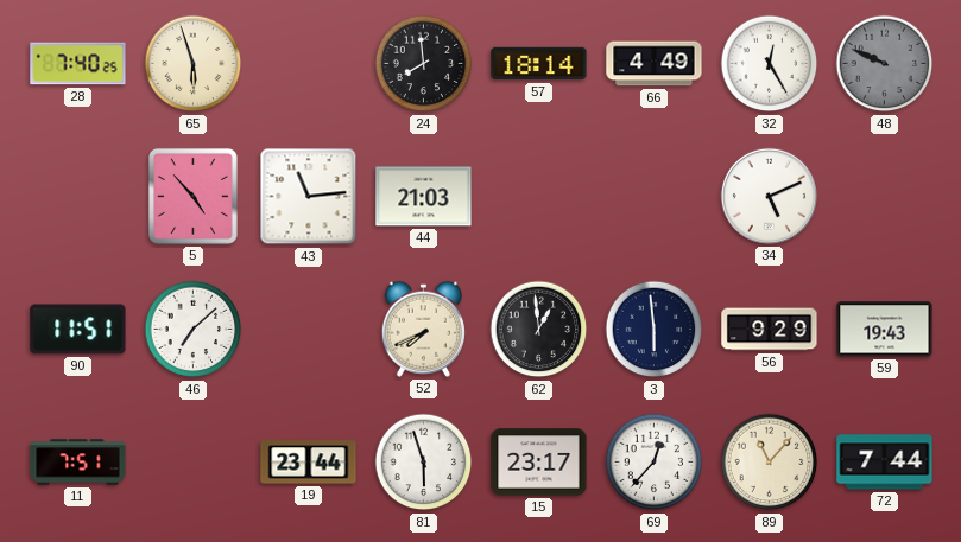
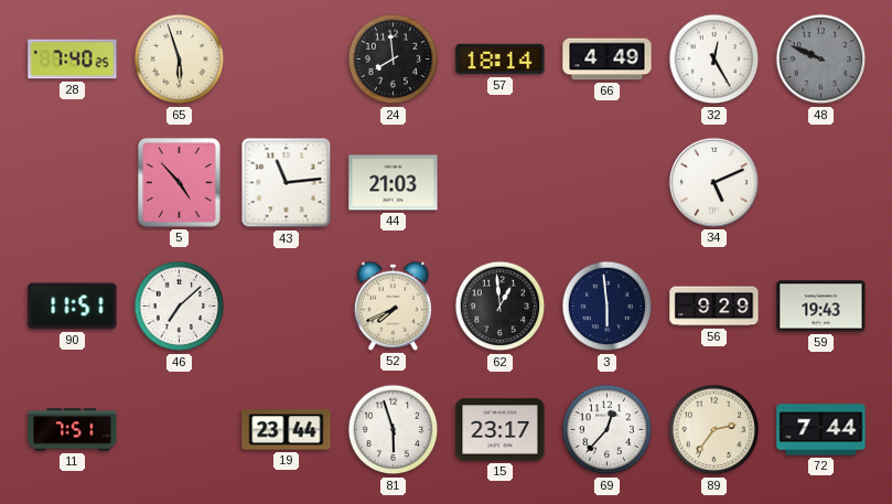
89: 11:07 -> 2:36 (714, 430)
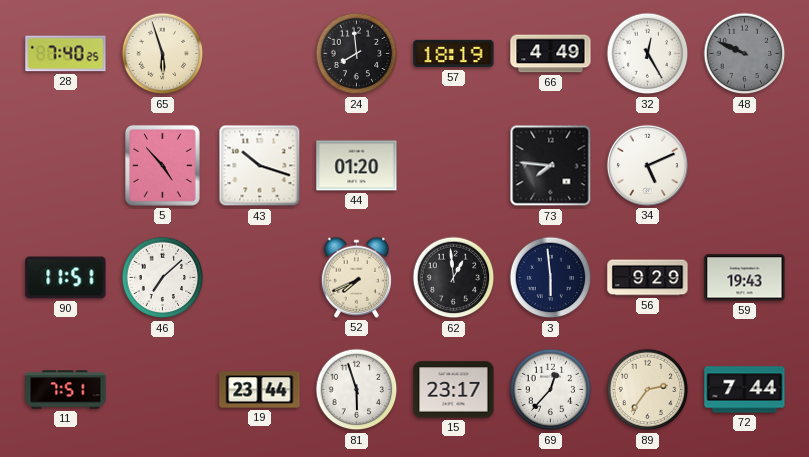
57: 18:14 -> 18:19 (454, 54)
43: 11:14 -> 10:18 (260, 166)
44: 21:03 -> 01:20 (357, 166)
73: none -> 7:46 (551, 166)
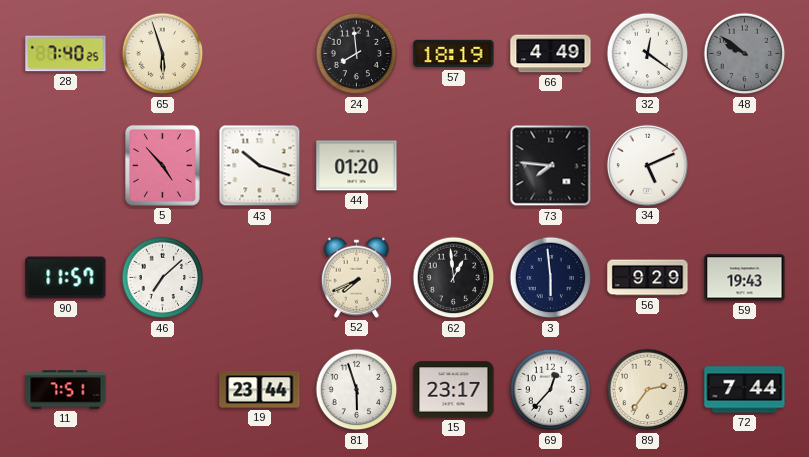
32: 12:25 -> 12:21 (648, 54)
48: 9:49 -> 9:51 (745, 54)
90: 11:51 -> 11:57 (66, 278)
